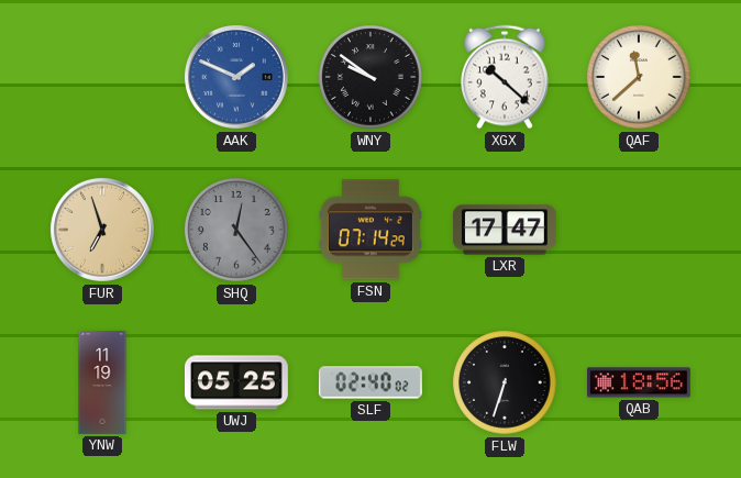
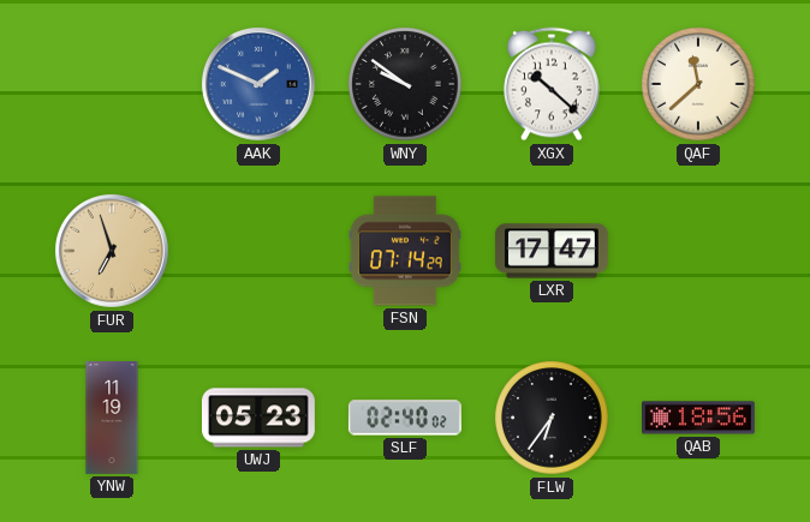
SHQ: 12:24 -> none (236, 230)
UWJ: 05:25 -> 05:23 (258, 418)
FLW: 6:33 -> 6:36 (552, 418)
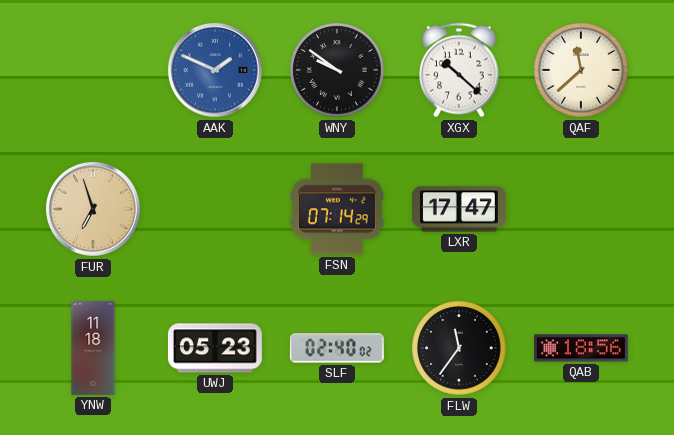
YNW: 11:19 -> 11:18 (93, 349)
FLW: 6:36 -> 11:36 (459, 348)
